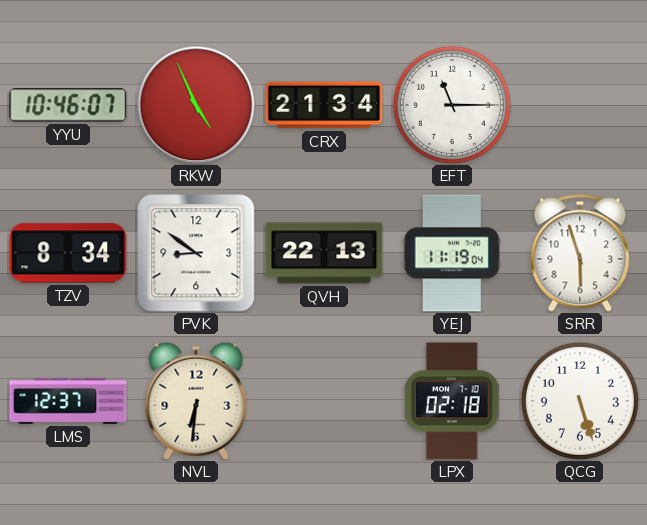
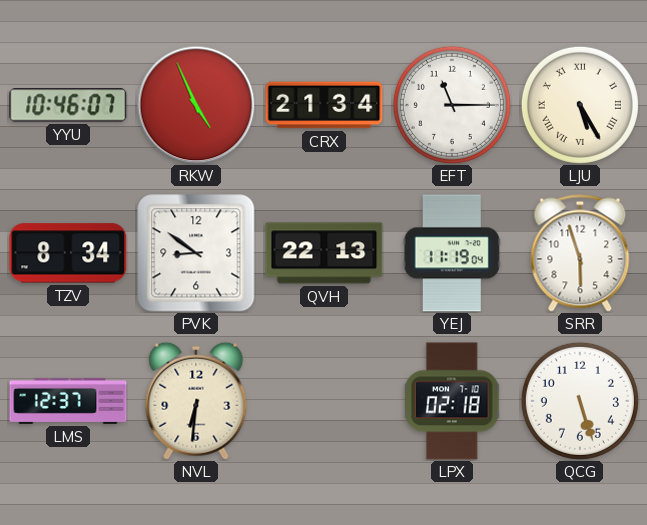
LJU: none -> 5:25 (580, 105)
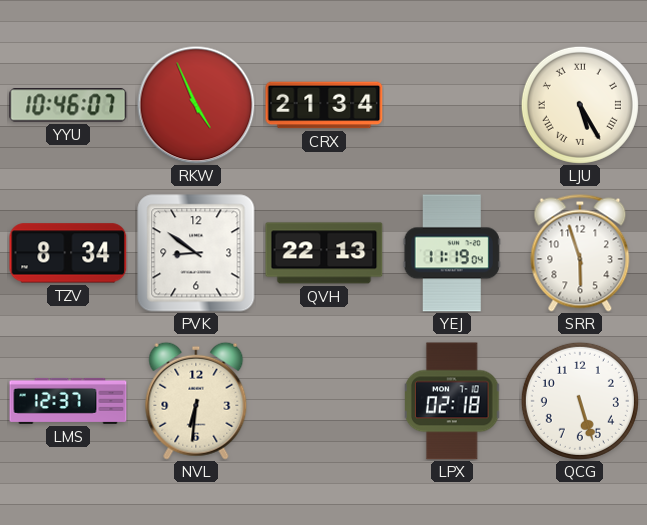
EFT: 11:15 -> none (452, 105)
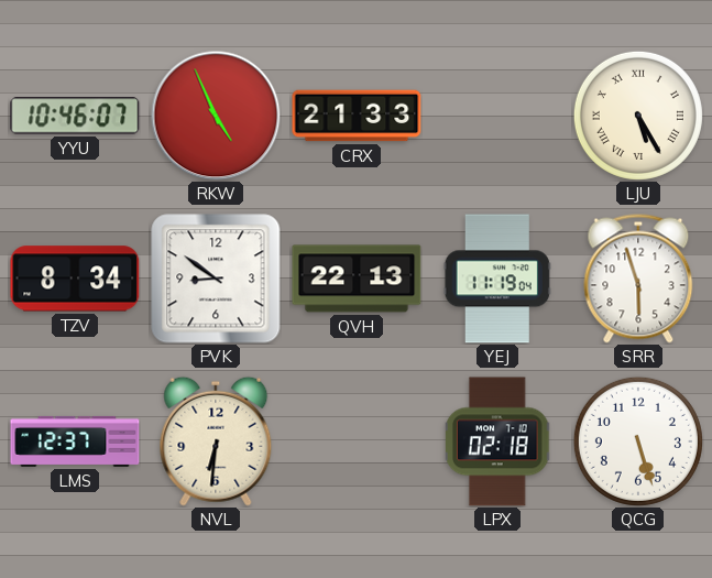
CRX: 21:34 -> 21:33 (357, 116)
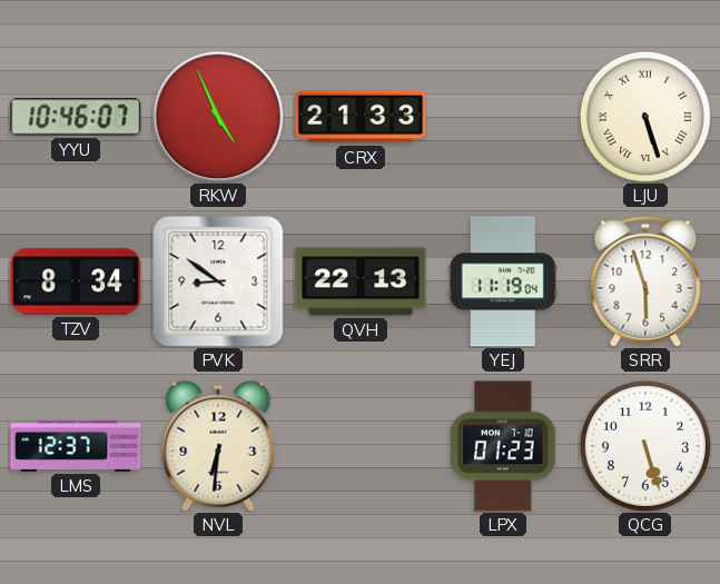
LJU: 5:25 -> 5:27 (645, 117)
LPX: 02:18 -> 01:23 (504, 446)
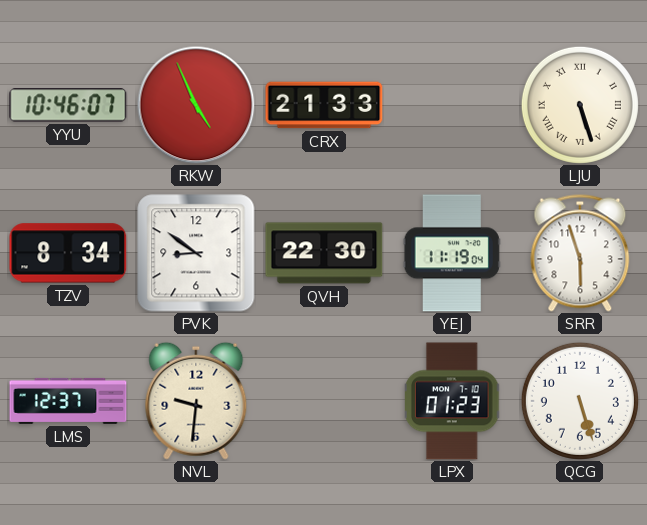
QVH: 22:13 -> 22:30 (324, 253)
NVL: 6:31 -> 9:31 (196, 401)
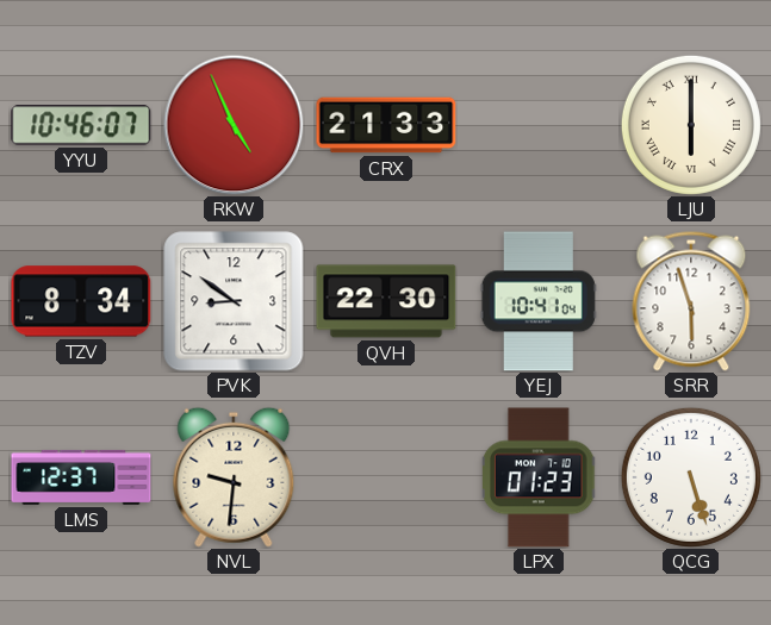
LJU: 5:27 -> 6:00 (691, 125)
YEJ: 11:19 -> 10:41 (539, 301)
